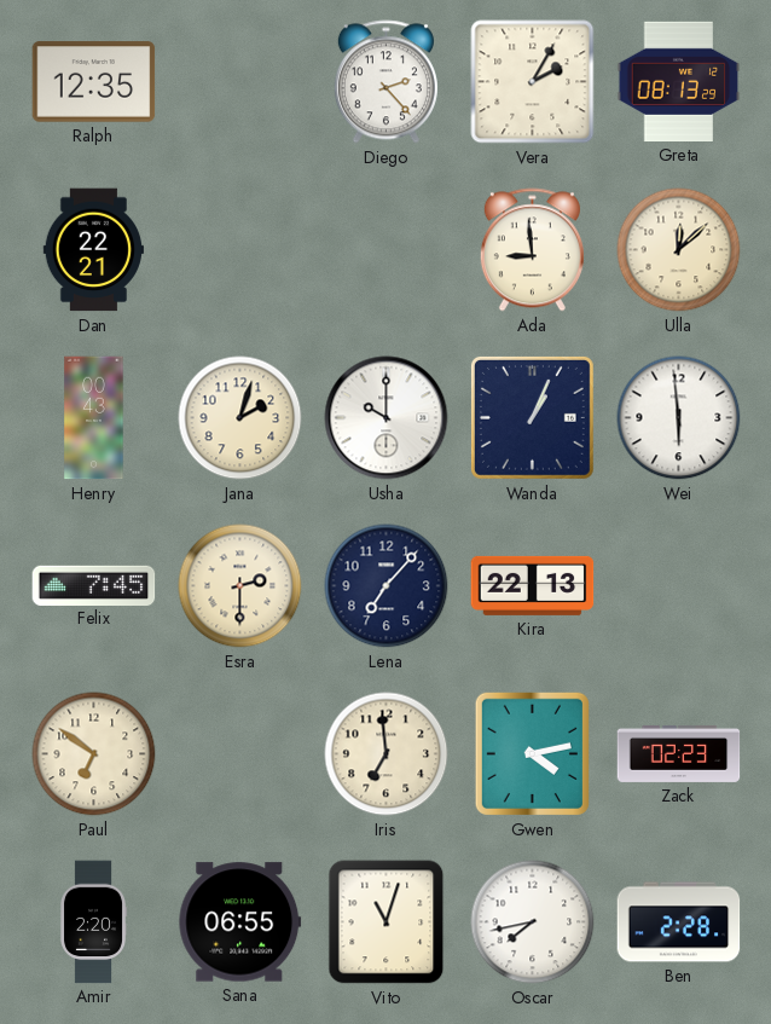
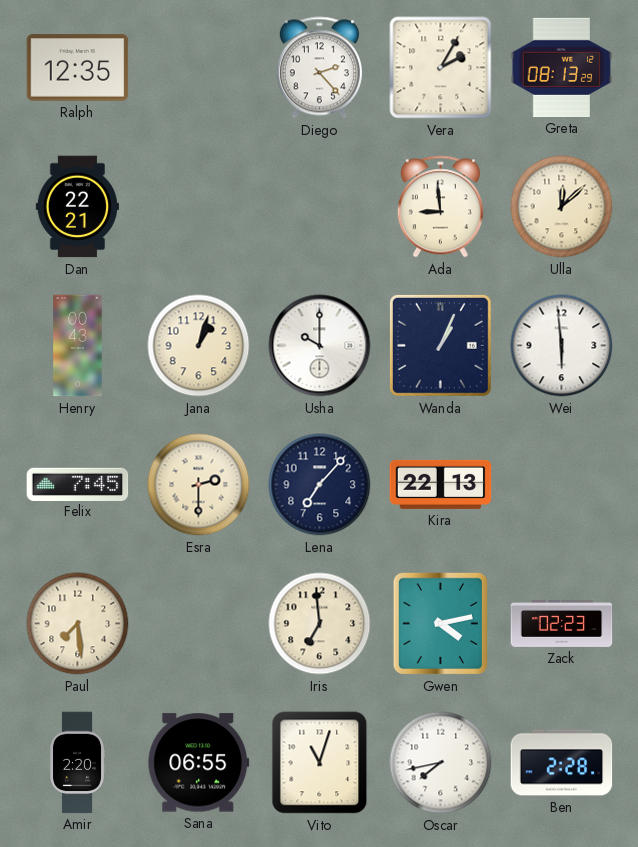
Jana: 2:03 -> 1:03 (199, 346)
Paul: 6:51 -> 7:29 (78, 624)
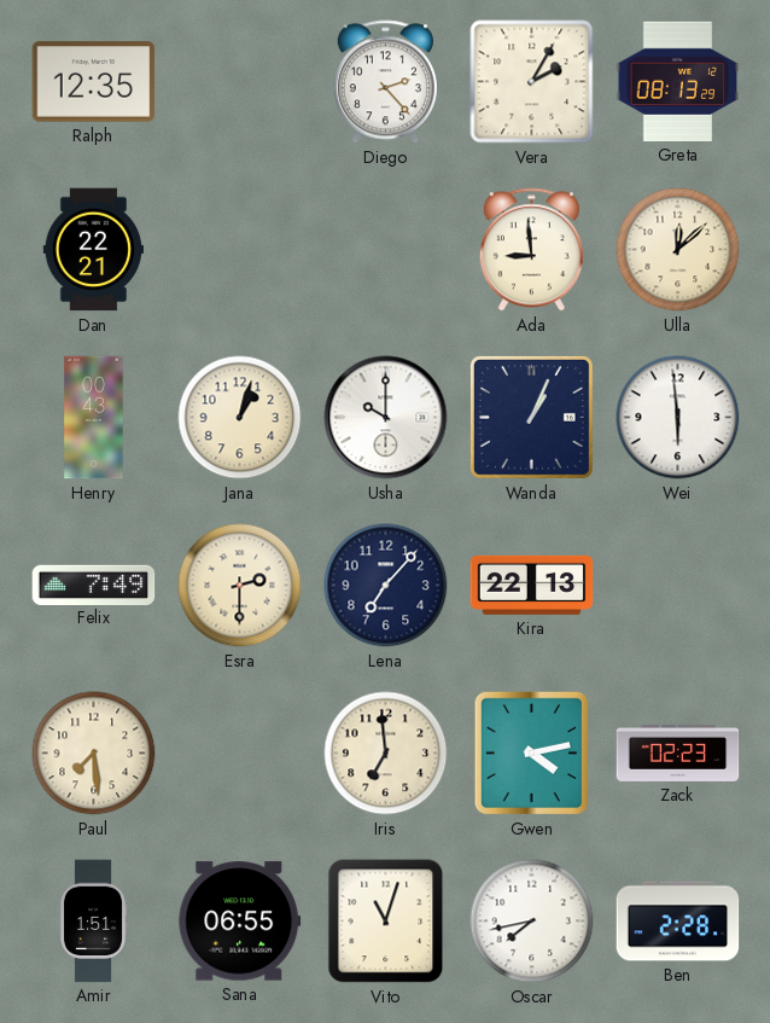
Felix: 7:45 -> 7:49 (94, 585)
Amir: 2:20 -> 1:51 (94, 922)
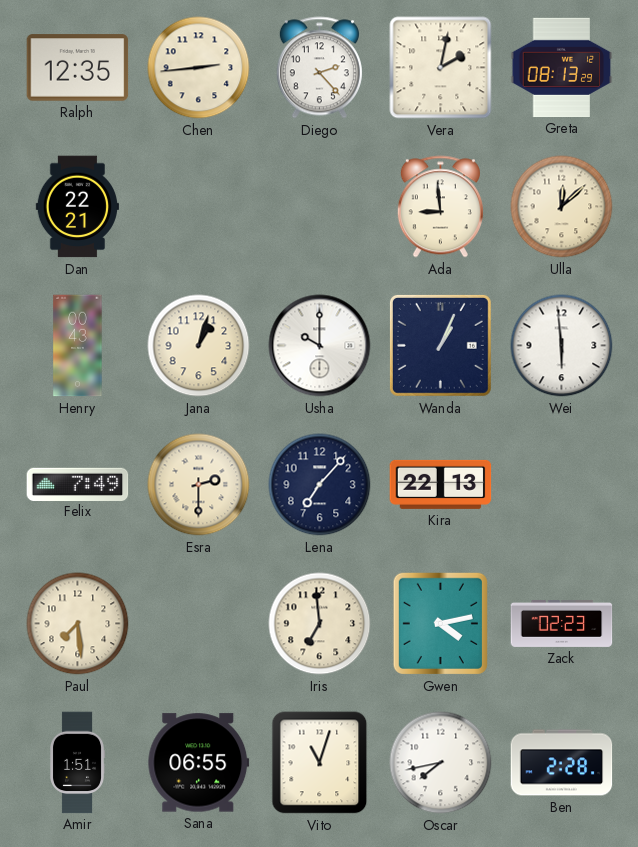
Chen: none -> 2:44 (199, 68)
Vera: 2:05 -> 2:02 (441, 68)
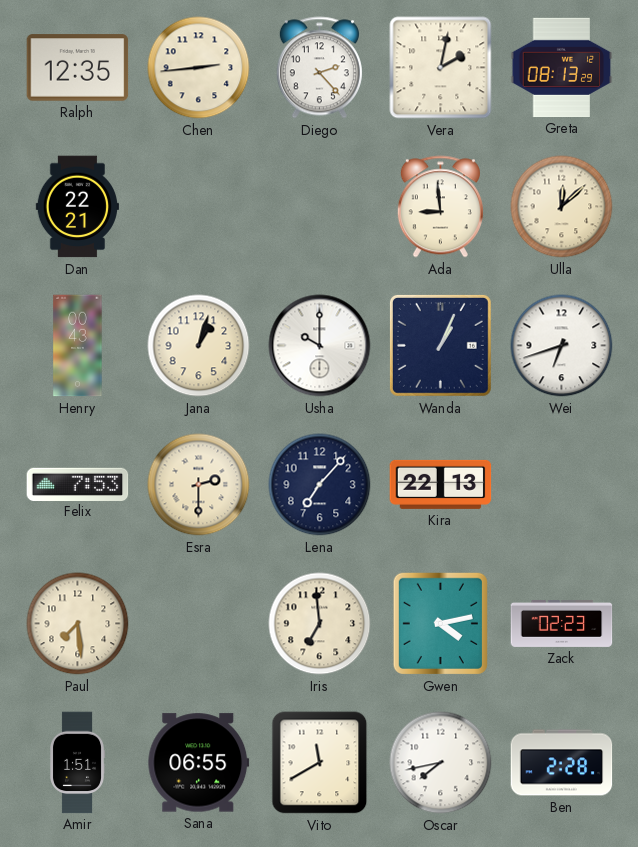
Wei: 5:59 -> 6:42 (562, 346)
Felix: 7:49 -> 7:53 (78, 484)
Vito: 11:03 -> 11:40 (320, 763)
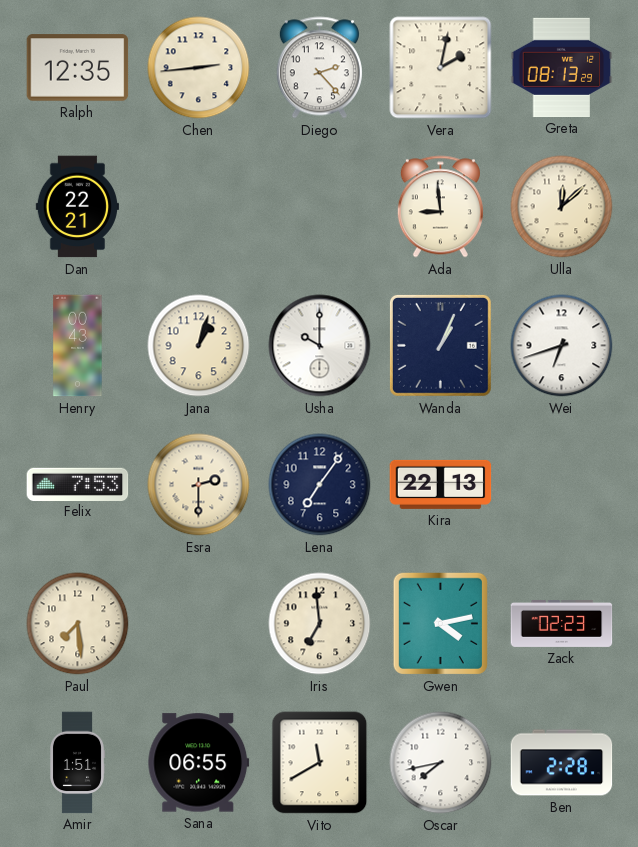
Lena: 7:07 -> 7:06 (320, 485)
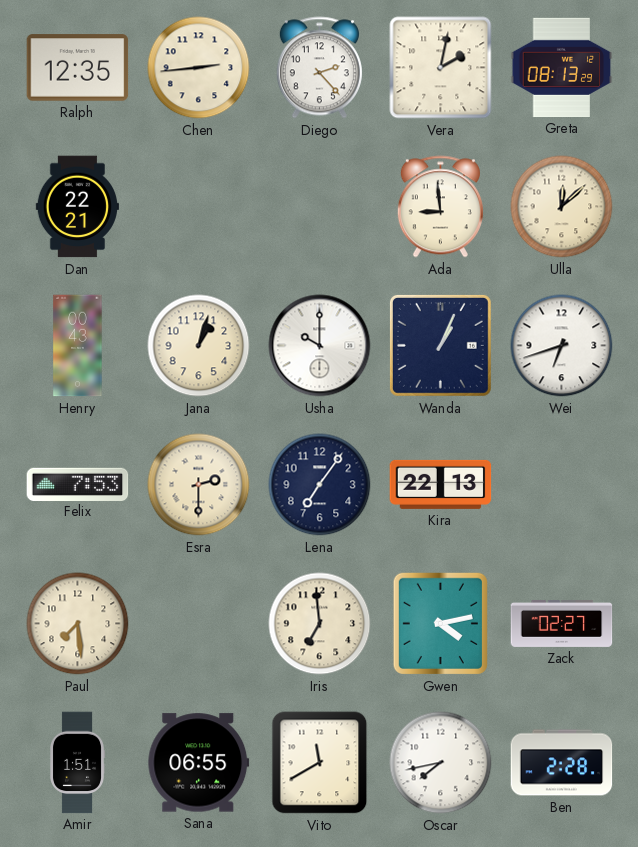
Zack: 02:23 -> 02:27 (562, 623)
